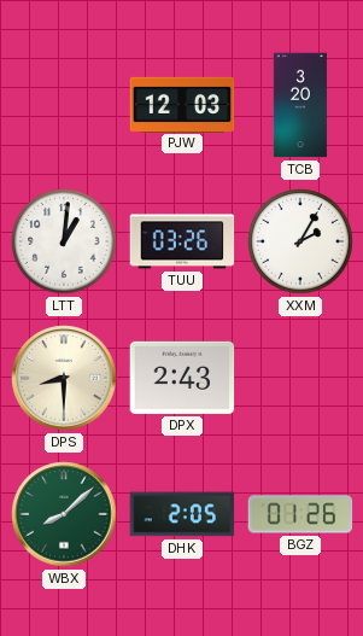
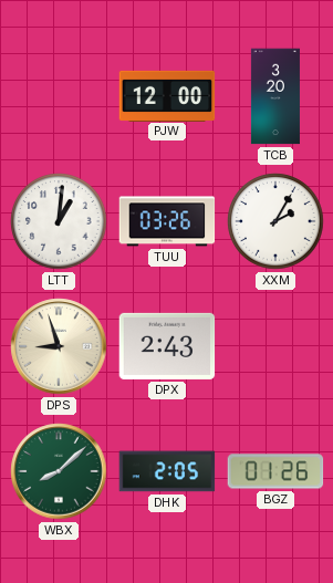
PJW: 12:03 -> 12:00 (167, 95)
DPS: 8:30 -> 8:57 (59, 346)
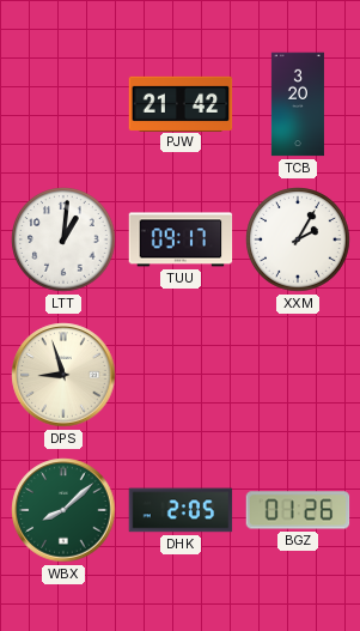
PJW: 12:00 -> 21:42 (181, 103)
TUU: 03:26 -> 09:17 (181, 239)
DPX: 2:43 -> none (167, 346)
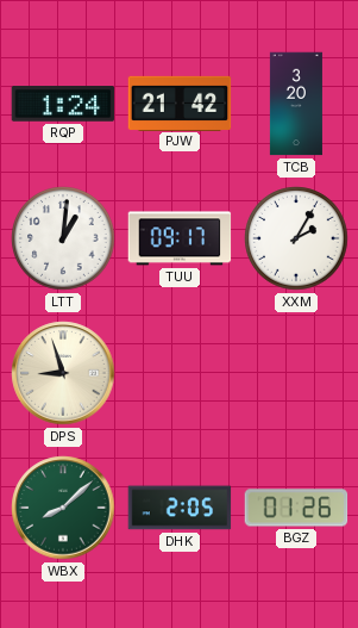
RQP: none -> 1:24 (63, 104)
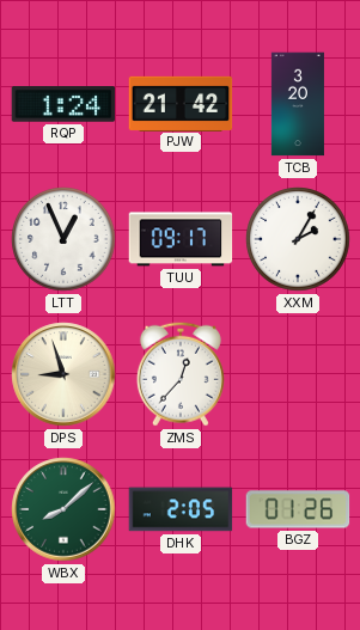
LTT: 1:01 -> 12:56 (63, 239)
ZMS: none -> 12:37 (181, 374)
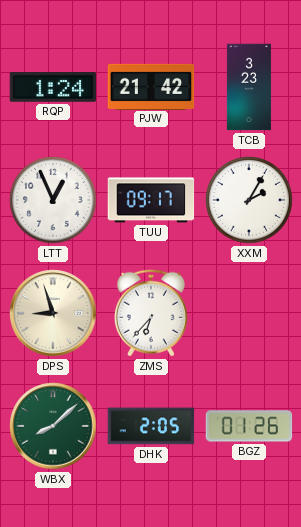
TCB: 3:20 -> 3:23 (249, 87)
ZMS: 12:37 -> 6:37 (151, 313)
